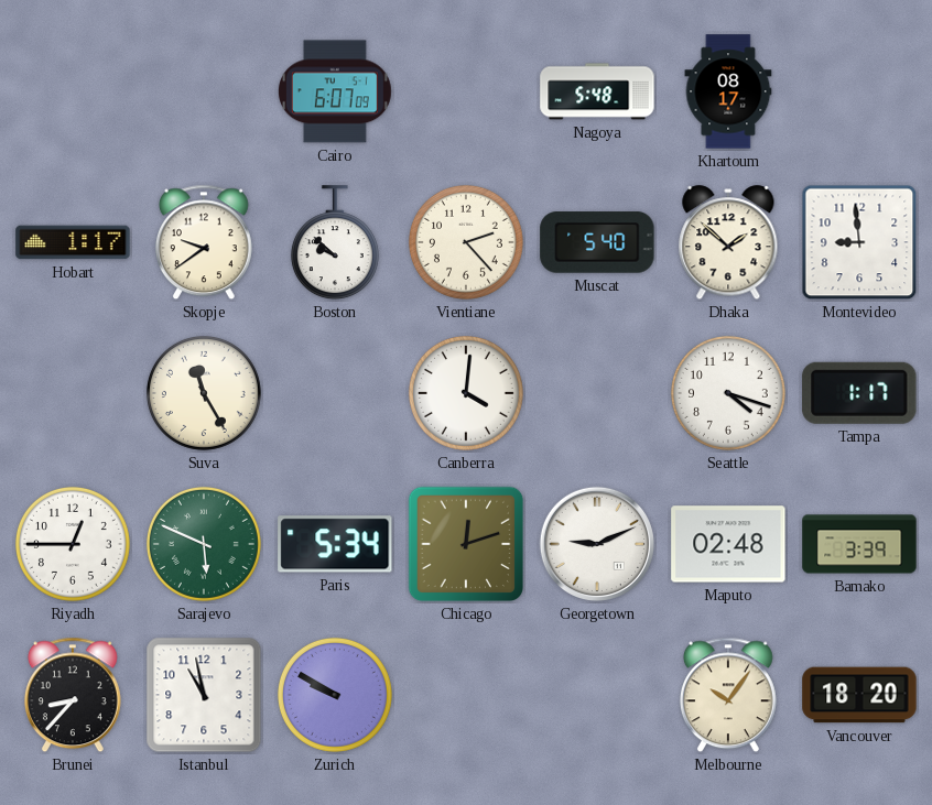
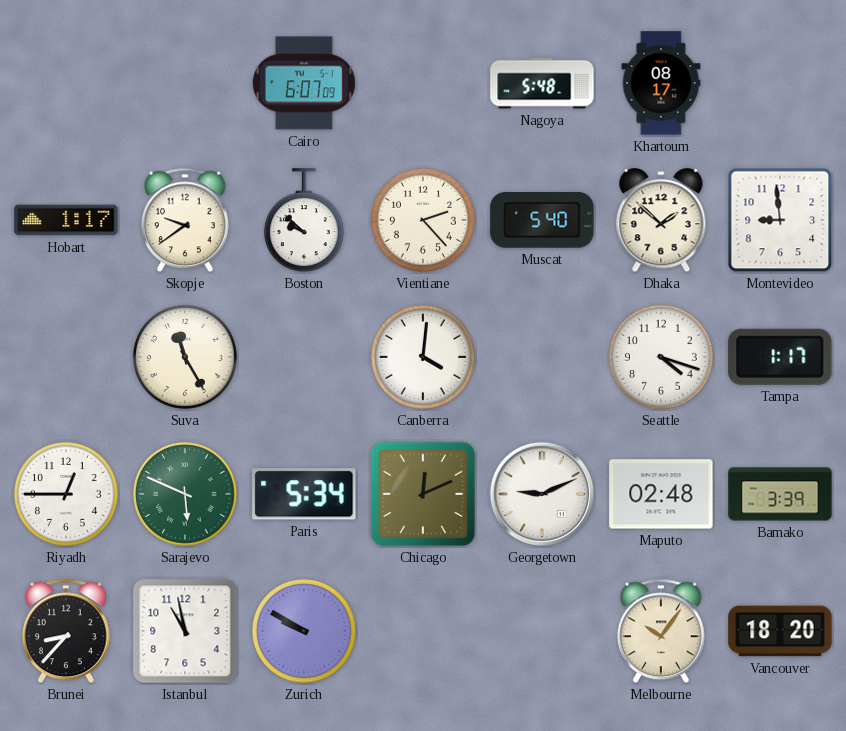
Chicago: 12:12 -> 12:11 (423, 494)
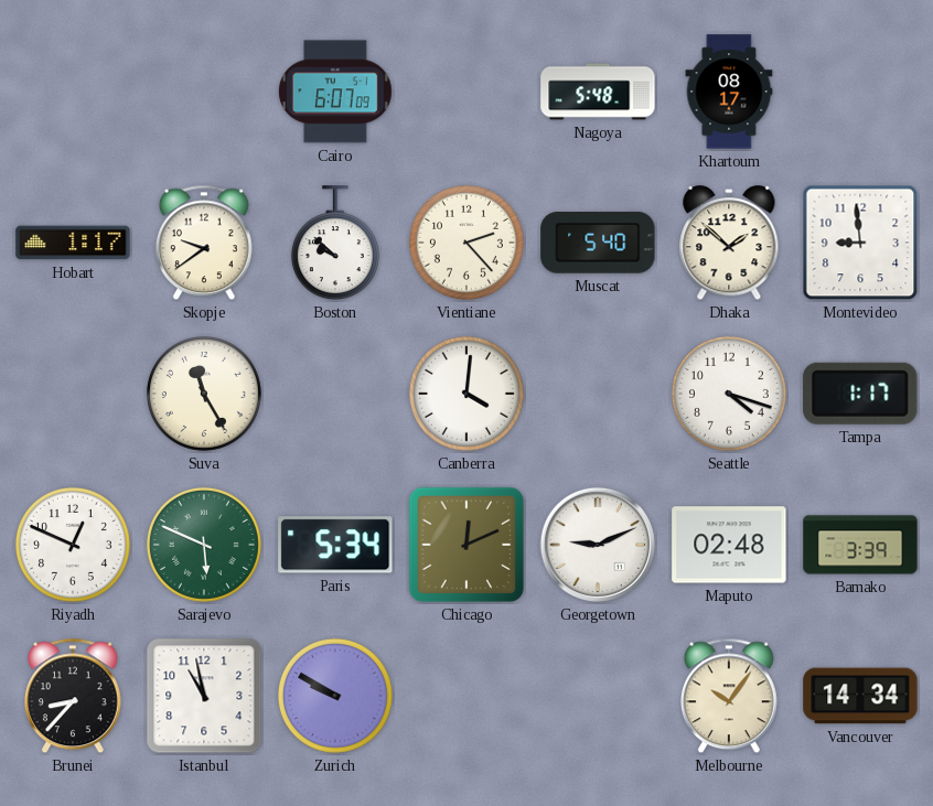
Riyadh: 12:45 -> 12:49 (73, 545)
Vancouver: 18:20 -> 14:34 (860, 696)
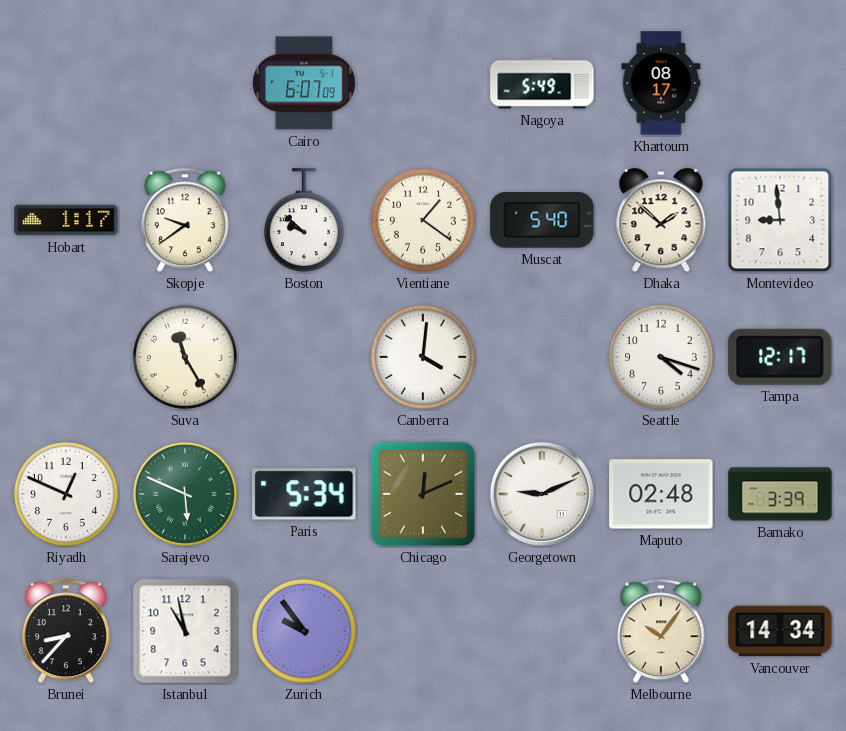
Nagoya: 5:48 -> 5:49 (542, 83)
Vientiane: 2:23 -> 1:21 (423, 220)
Tampa: 1:17 -> 12:17 (780, 357)
Zurich: 9:50 -> 9:54 (304, 631)
